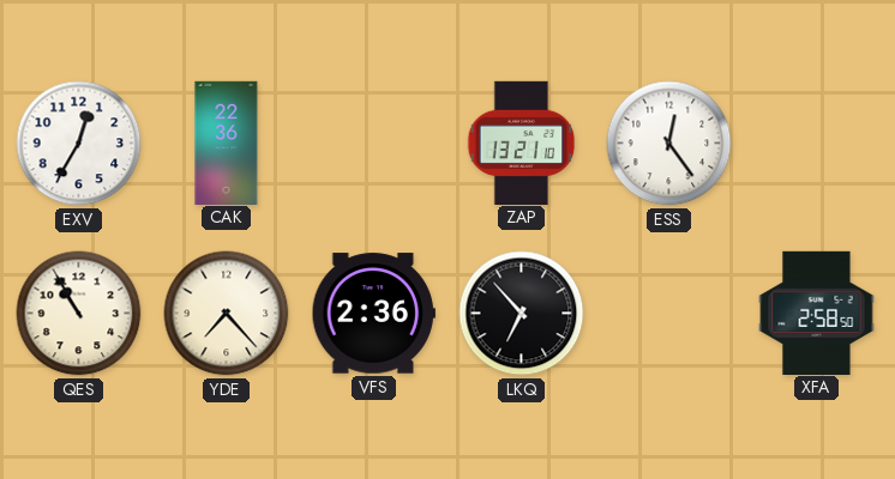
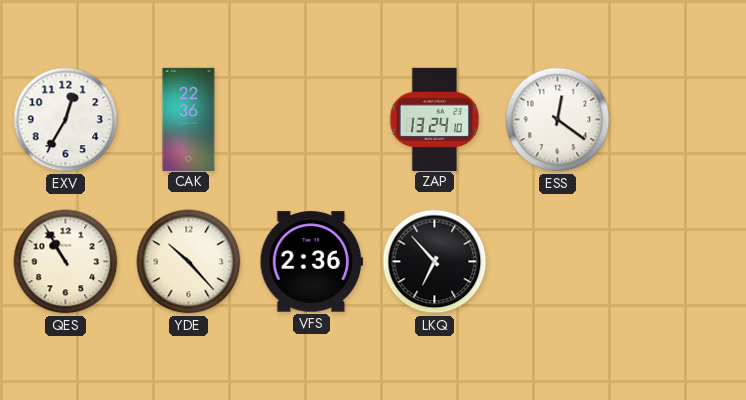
ZAP: 13:21 -> 13:24 (435, 119)
ESS: 12:24 -> 12:21 (558, 120)
YDE: 7:23 -> 10:23 (189, 262)
XFA: 2:58 -> none (817, 313)
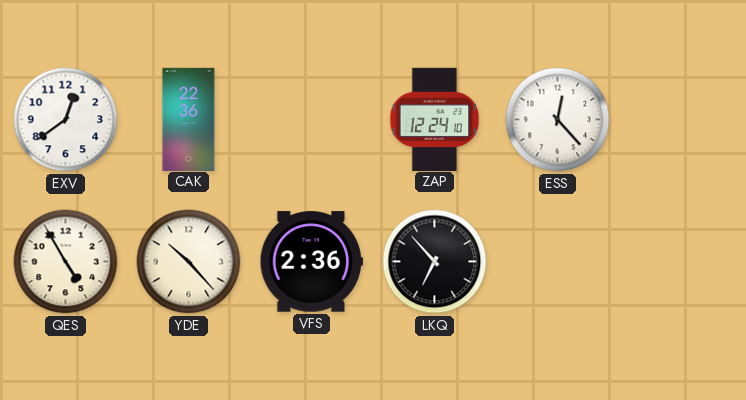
EXV: 12:35 -> 12:39 (66, 120)
ZAP: 13:24 -> 12:24 (435, 119)
ESS: 12:21 -> 12:23 (558, 120)
QES: 10:55 -> 4:55 (66, 262)
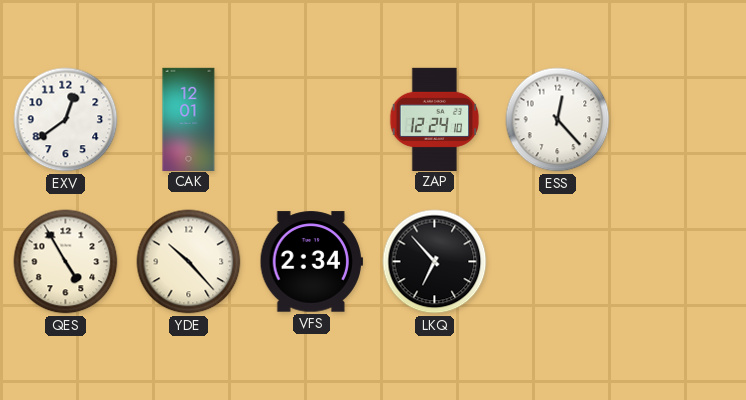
CAK: 22:36 -> 12:01 (189, 119)
VFS: 2:36 -> 2:34 (311, 262)
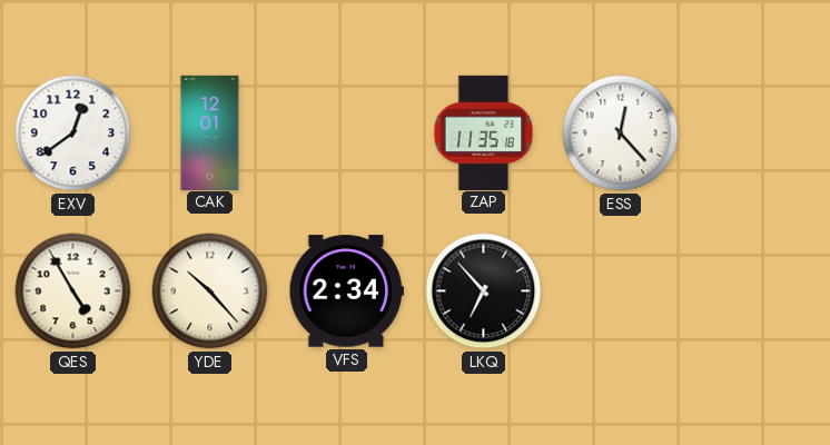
ZAP: 12:24 -> 11:35 (484, 132)
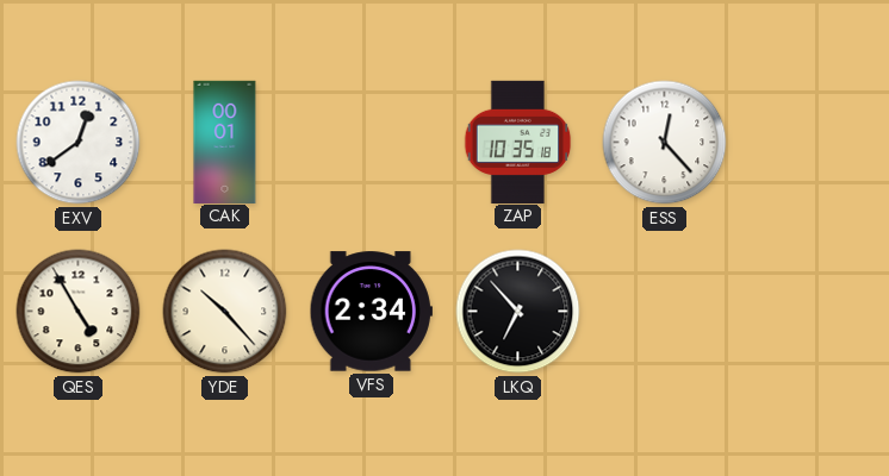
CAK: 12:01 -> 00:01 (225, 142)
ZAP: 11:35 -> 10:35 (518, 142)
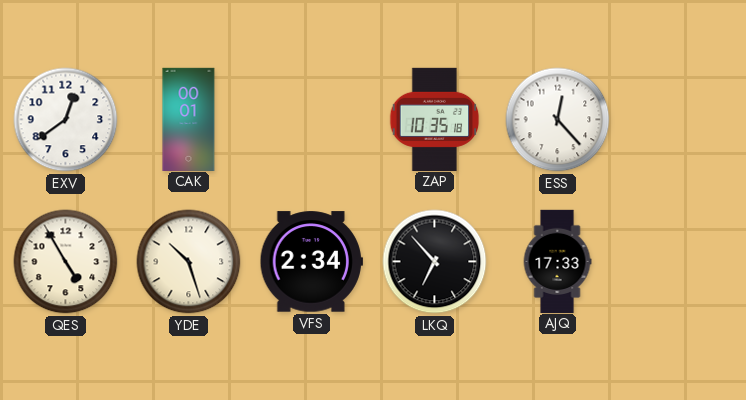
YDE: 10:23 -> 10:27 (189, 262)
AJQ: none -> 17:33 (557, 261)
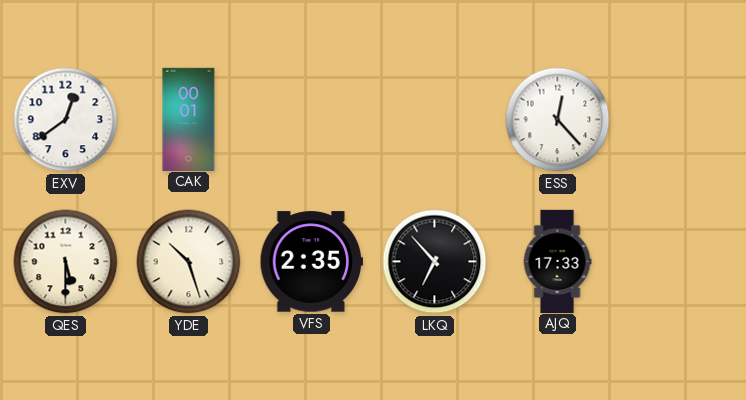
ZAP: 10:35 -> none (435, 119)
QES: 4:55 -> 5:30 (66, 262)
VFS: 2:34 -> 2:35 (311, 262)
